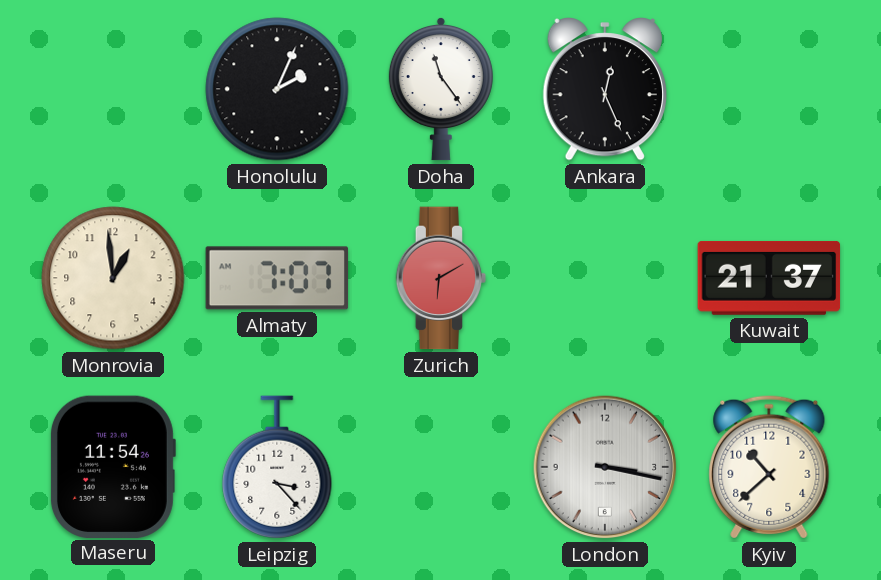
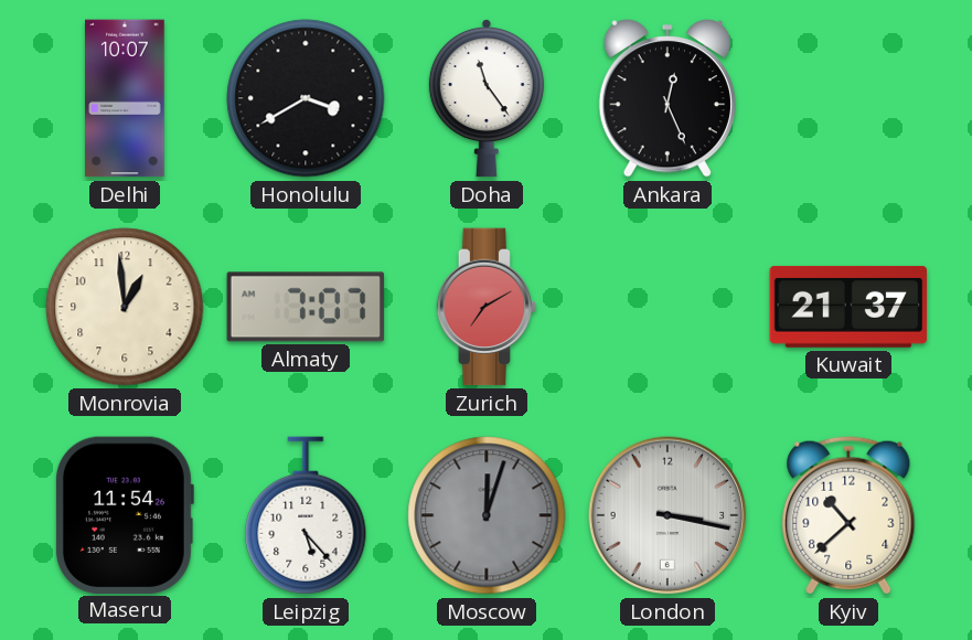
Delhi: none -> 10:07 (125, 98)
Honolulu: 2:04 -> 3:40 (306, 98)
Zurich: 6:10 -> 7:10 (487, 307)
Leipzig: 3:23 -> 5:23 (306, 515)
Moscow: none -> 12:03 (487, 515)
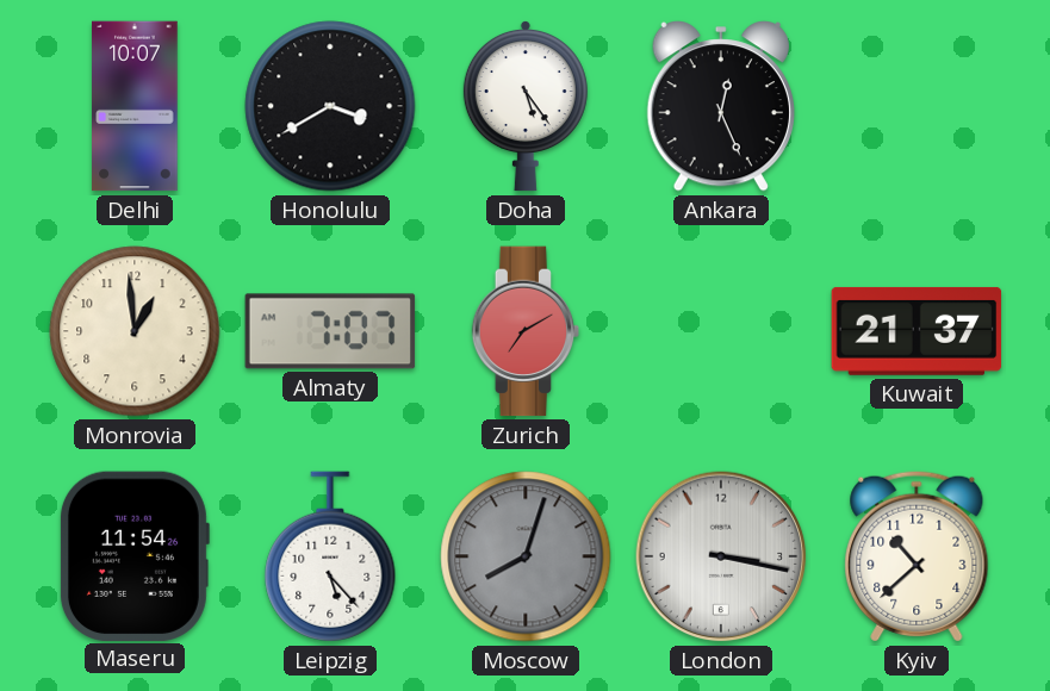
Doha: 11:24 -> 5:24 (526, 106)
Moscow: 12:03 -> 8:03 (526, 556)
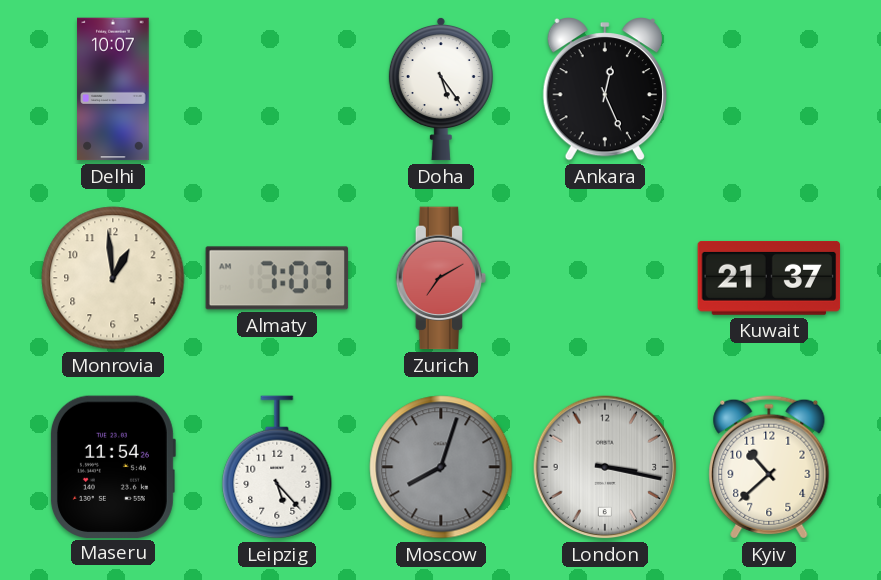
Honolulu: 3:40 -> none (330, 106)
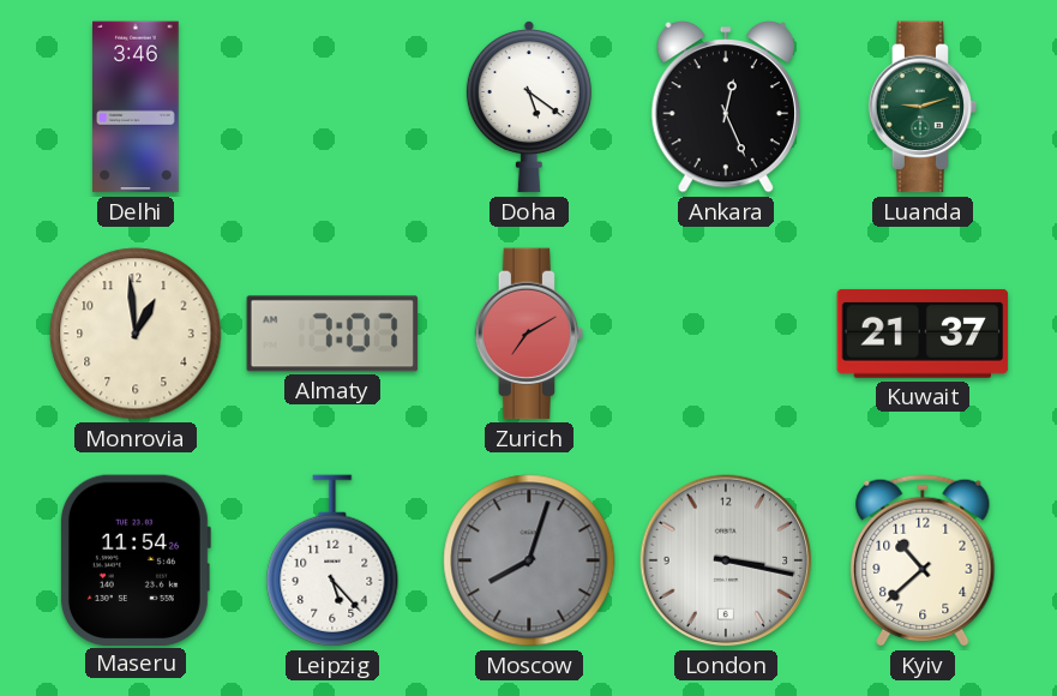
Delhi: 10:07 -> 3:46 (136, 107)
Doha: 5:24 -> 5:21 (529, 107)
Luanda: none -> 9:12 (923, 107)
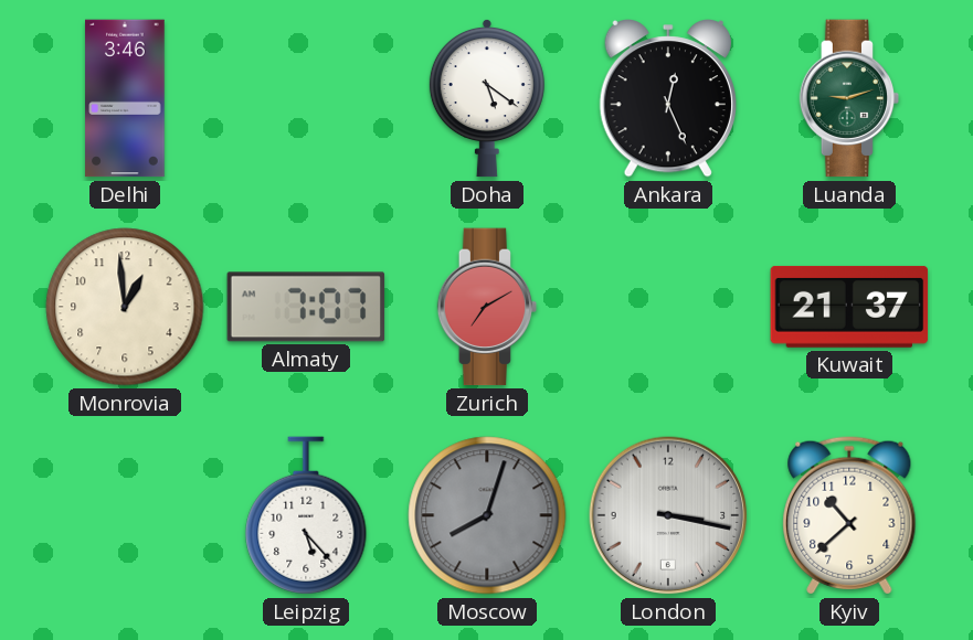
Maseru: 11:54 -> none (134, 559)
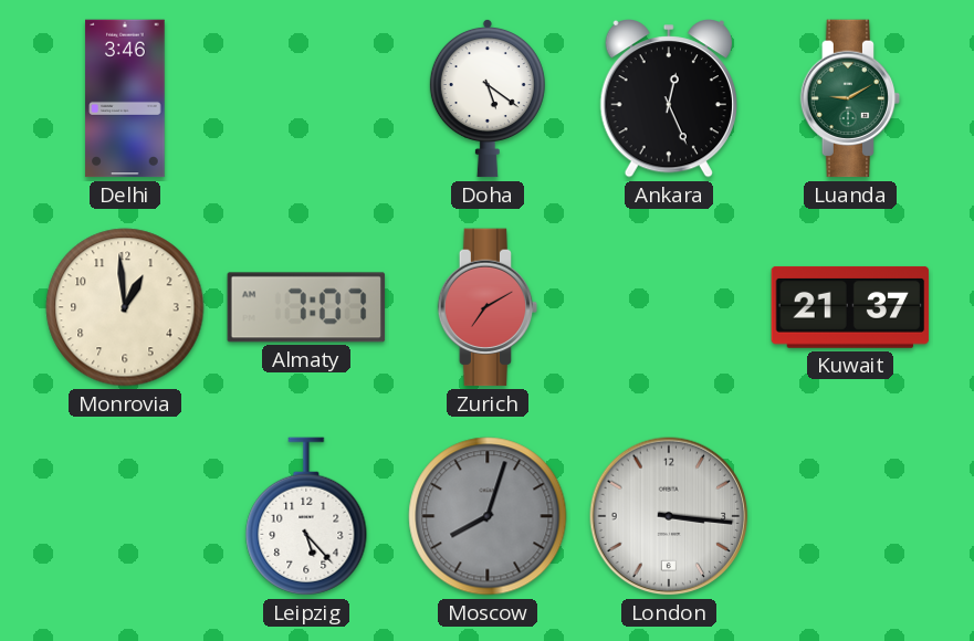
Luanda: 9:12 -> 9:10 (850, 98)
London: 3:17 -> 3:16 (669, 516)
Kyiv: 10:38 -> none (849, 515)
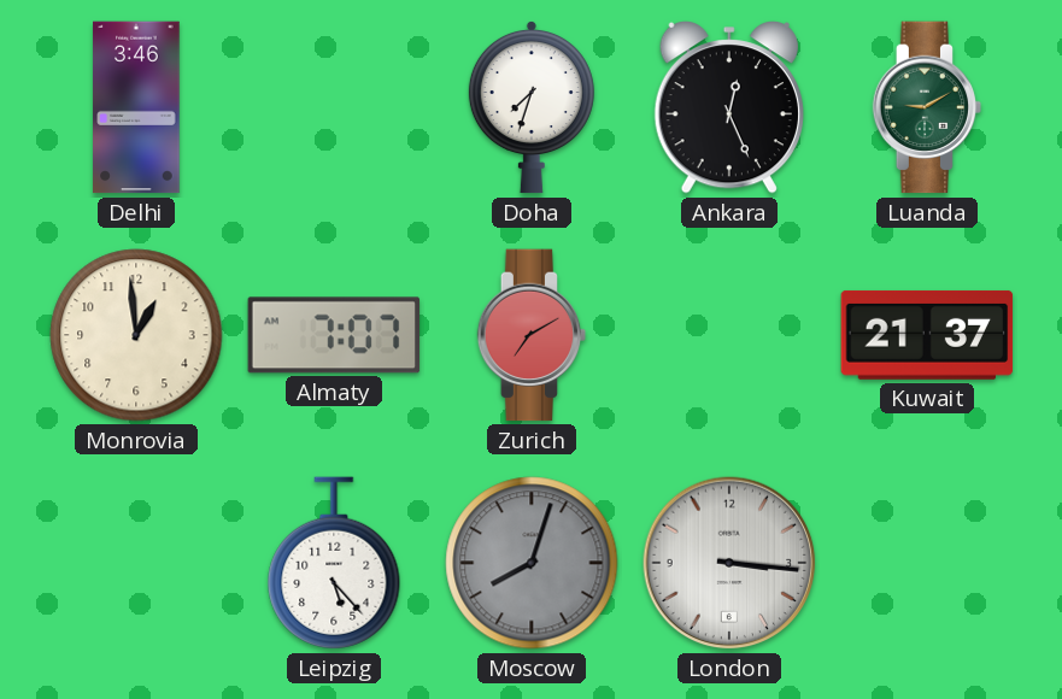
Doha: 5:21 -> 7:33 (532, 107)
